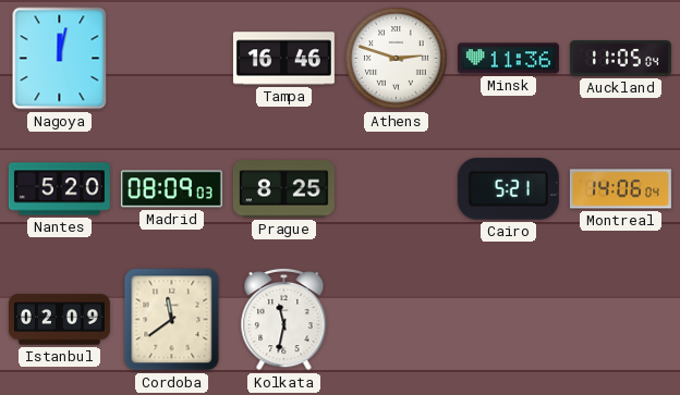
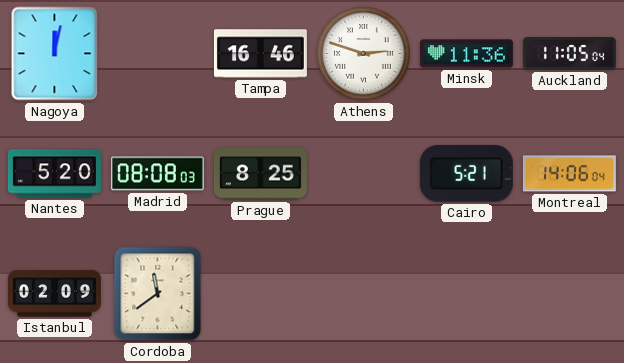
Madrid: 08:09 -> 08:08 (157, 174)
Kolkata: 11:32 -> none (284, 319)
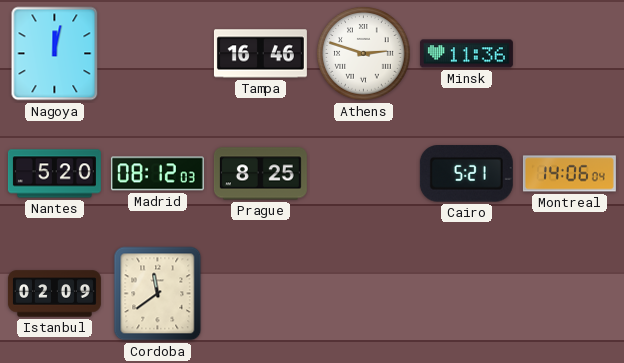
Auckland: 11:05 -> none (569, 54)
Madrid: 08:08 -> 08:12 (157, 174)
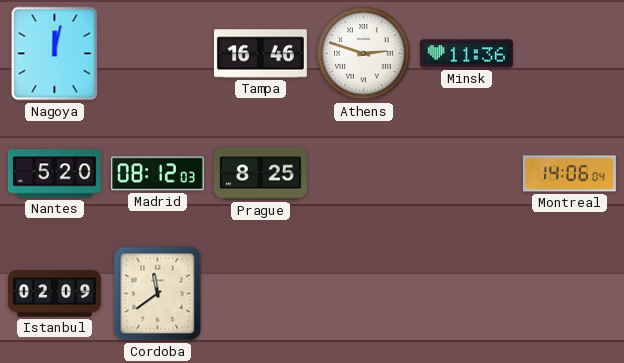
Cairo: 5:21 -> none (466, 174)
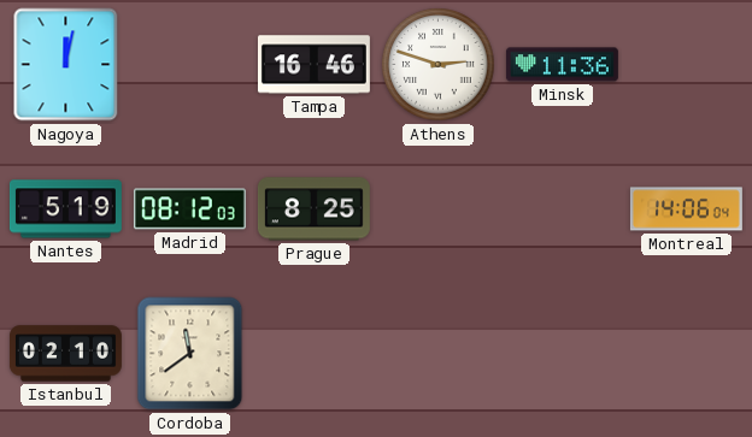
Nantes: 5:20 -> 5:19 (65, 209)
Istanbul: 02:09 -> 02:10 (65, 354)
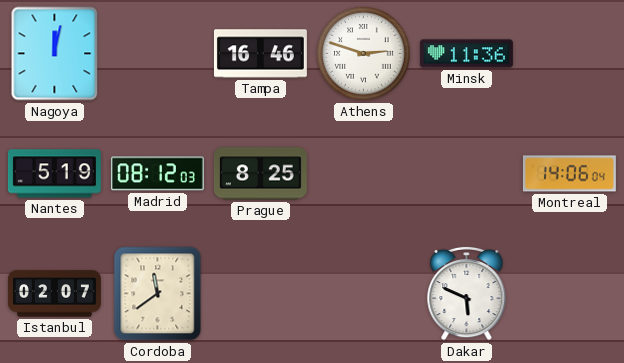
Istanbul: 02:10 -> 02:07 (54, 294)
Dakar: none -> 5:49 (467, 293)
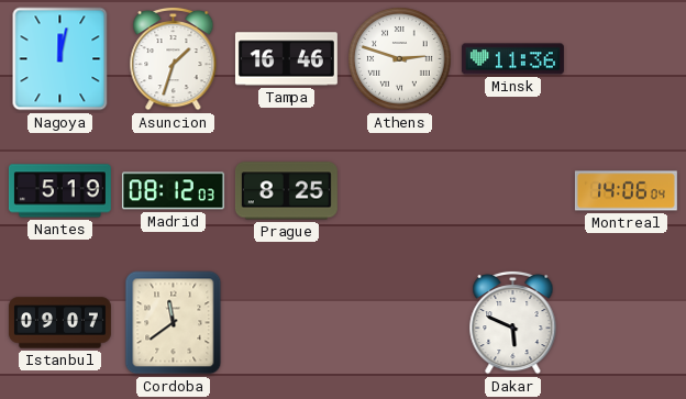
Asuncion: none -> 1:33 (174, 58)
Istanbul: 02:07 -> 09:07 (59, 323)
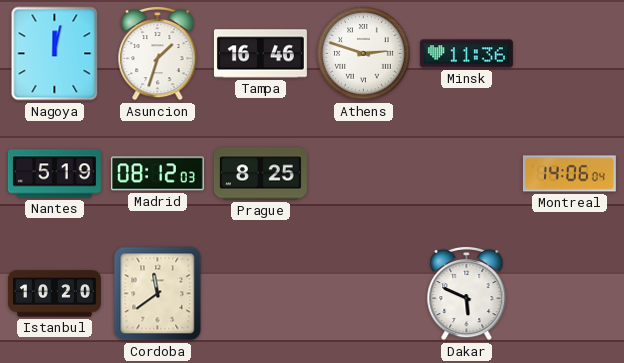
Istanbul: 09:07 -> 10:20 (54, 294)
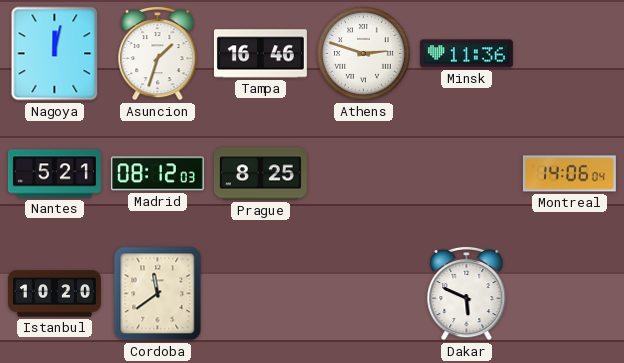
Nantes: 5:19 -> 5:21 (54, 174)
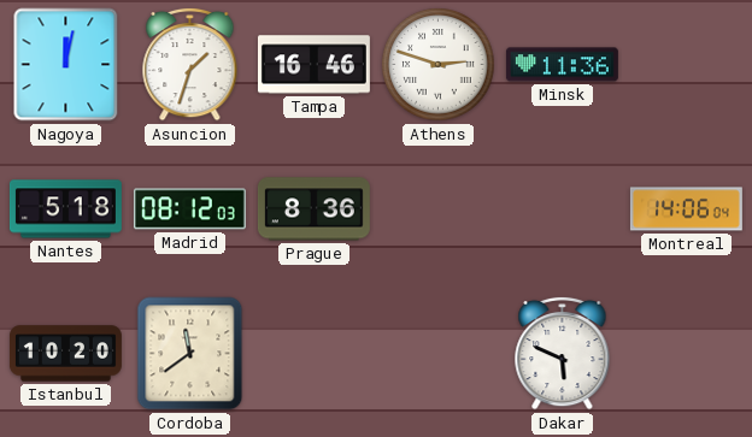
Nantes: 5:21 -> 5:18 (65, 209)
Prague: 8:25 -> 8:36 (313, 209)
